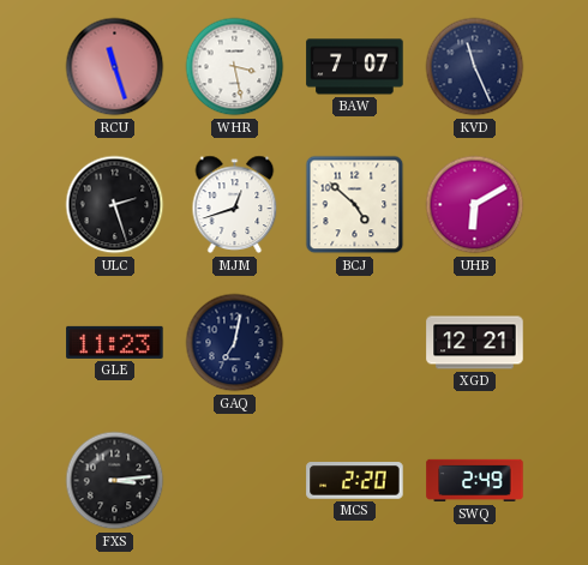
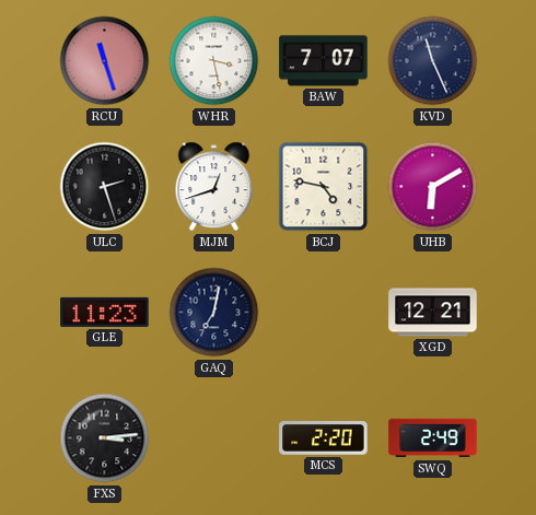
BCJ: 4:52 -> 4:47 (324, 187)
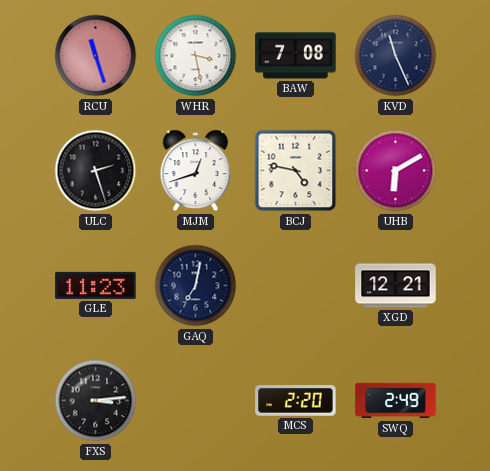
BAW: 7:07 -> 7:08 (296, 56)
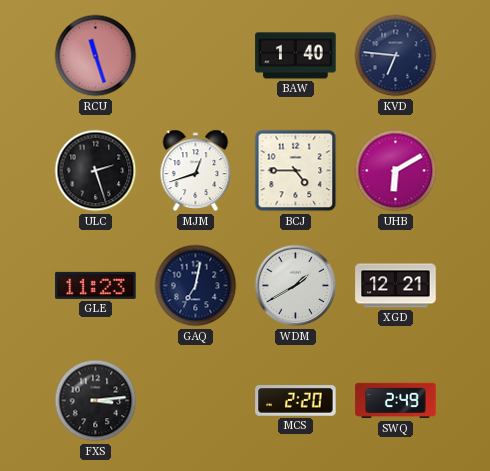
WHR: 3:28 -> none (196, 56)
BAW: 7:08 -> 1:40 (296, 56)
KVD: 11:26 -> 6:46 (396, 56)
BCJ: 4:47 -> 4:45 (296, 171)
WDM: none -> 1:40 (296, 286)
